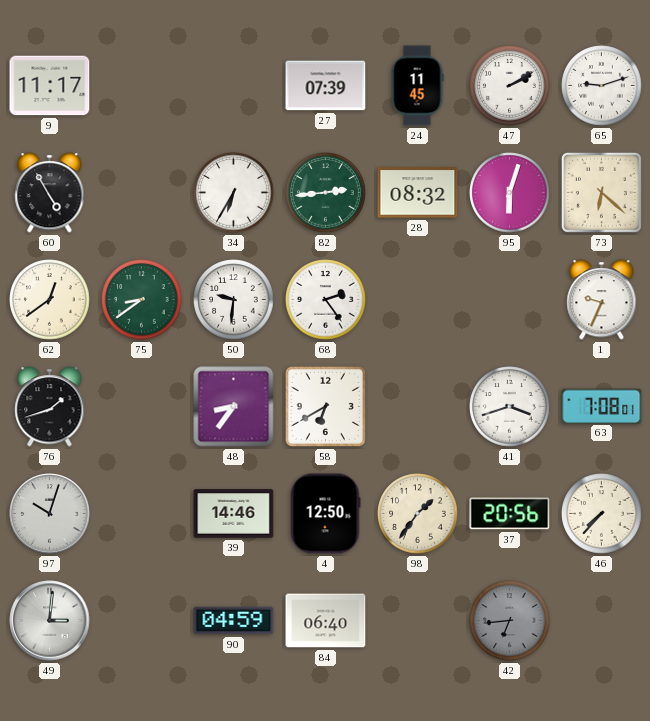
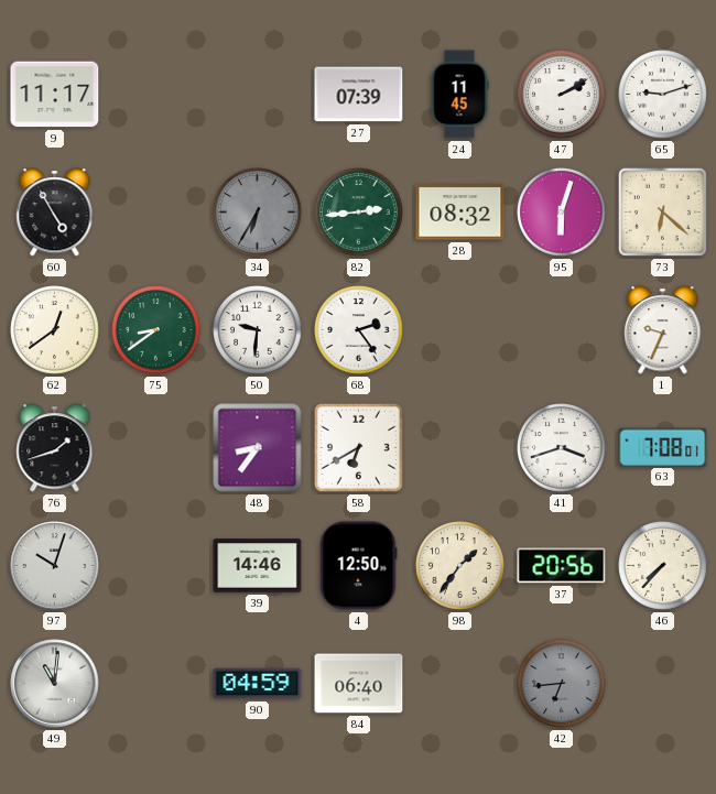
34 dial: white -> grey (258, 213)
49: 3:01 -> 11:01 (55, 684)
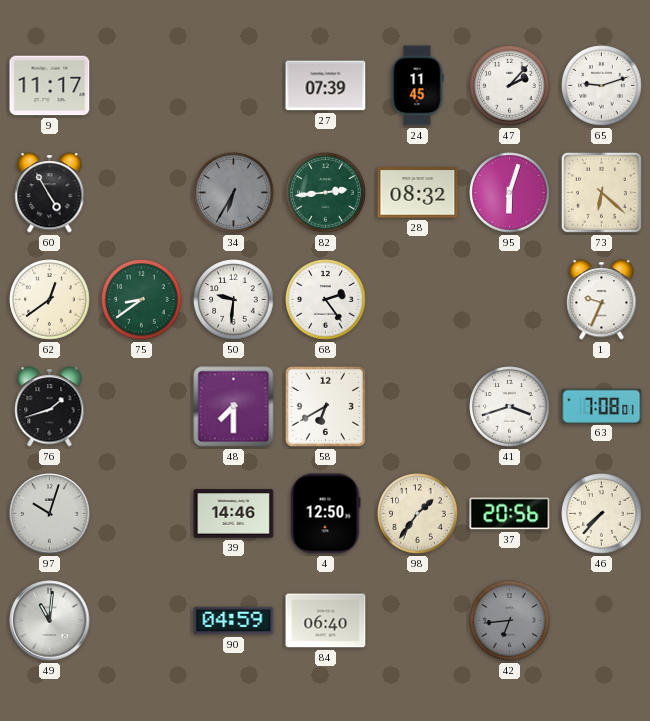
47: 2:10 -> 2:07 (510, 86)
48: 8:36 -> 7:30 (234, 407)
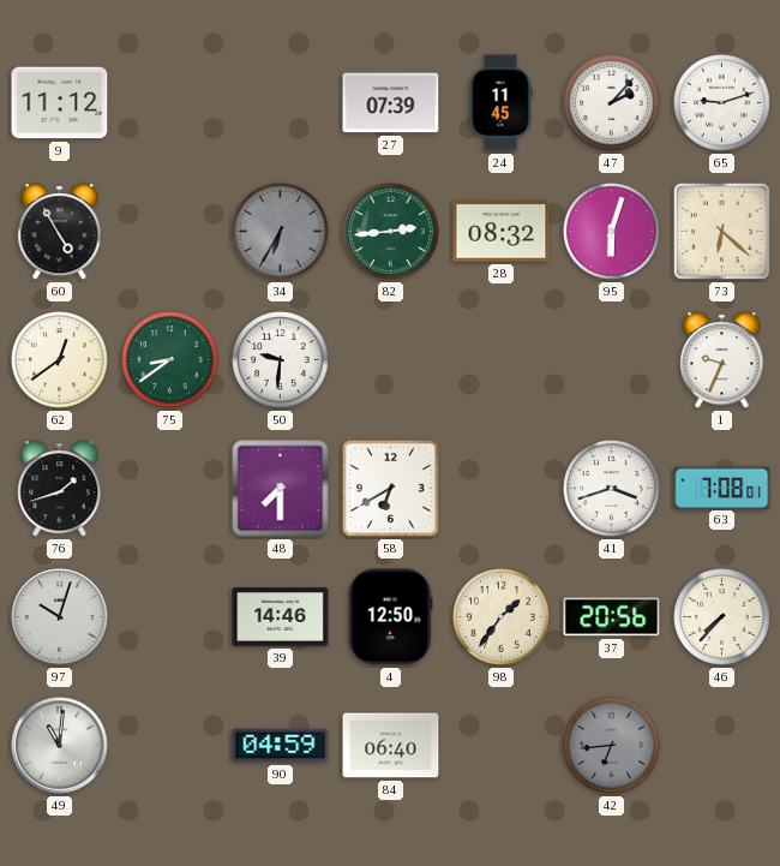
9: 11:17 -> 11:12 (60, 103)
68: 2:24 -> none (326, 300)
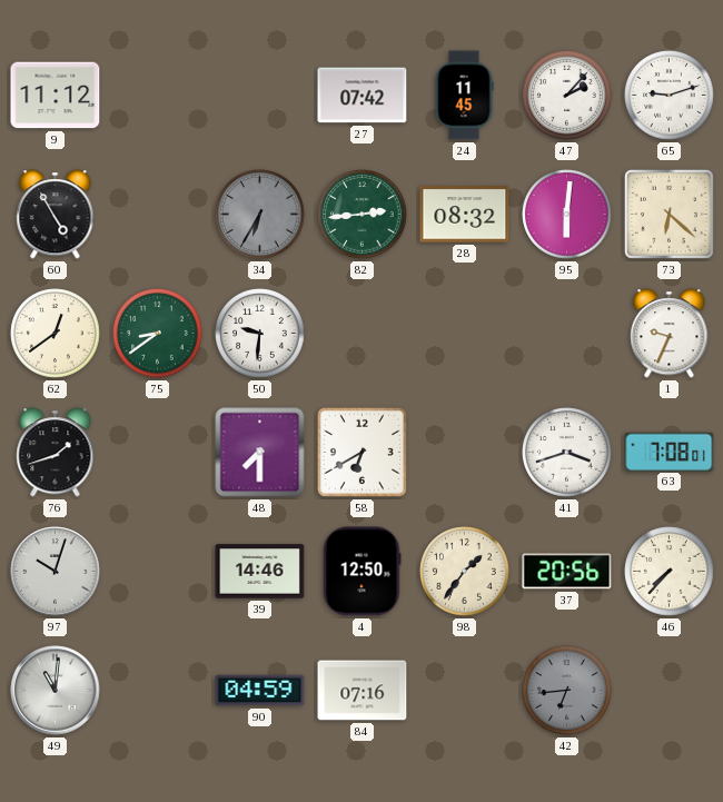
27: 07:39 -> 07:42 (363, 96)
95: 6:03 -> 6:01 (567, 215)
84: 06:40 -> 07:16 (363, 691)
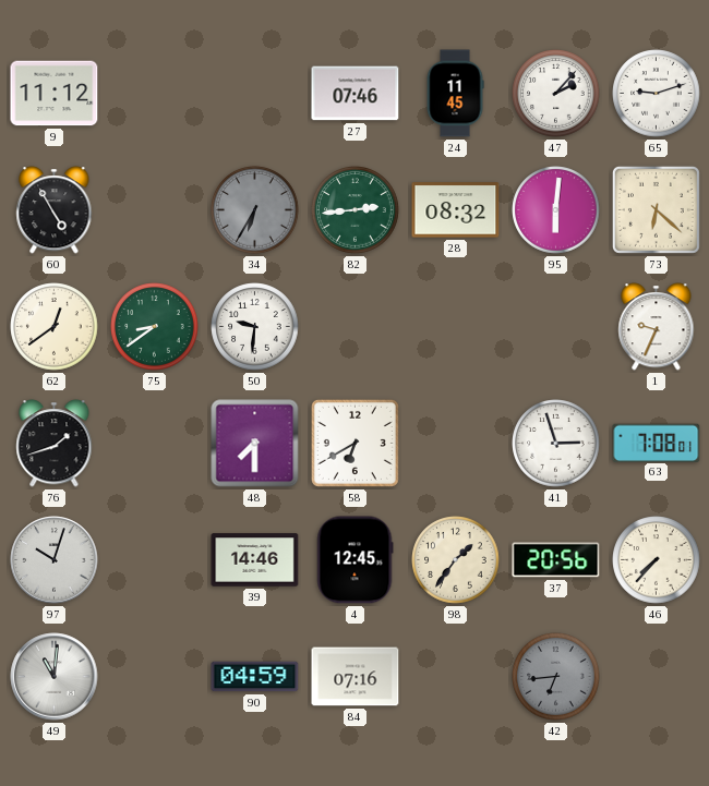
27: 07:42 -> 07:46 (356, 94)
41: 3:42 -> 2:57 (556, 444)
4: 12:50 -> 12:45 (354, 560)
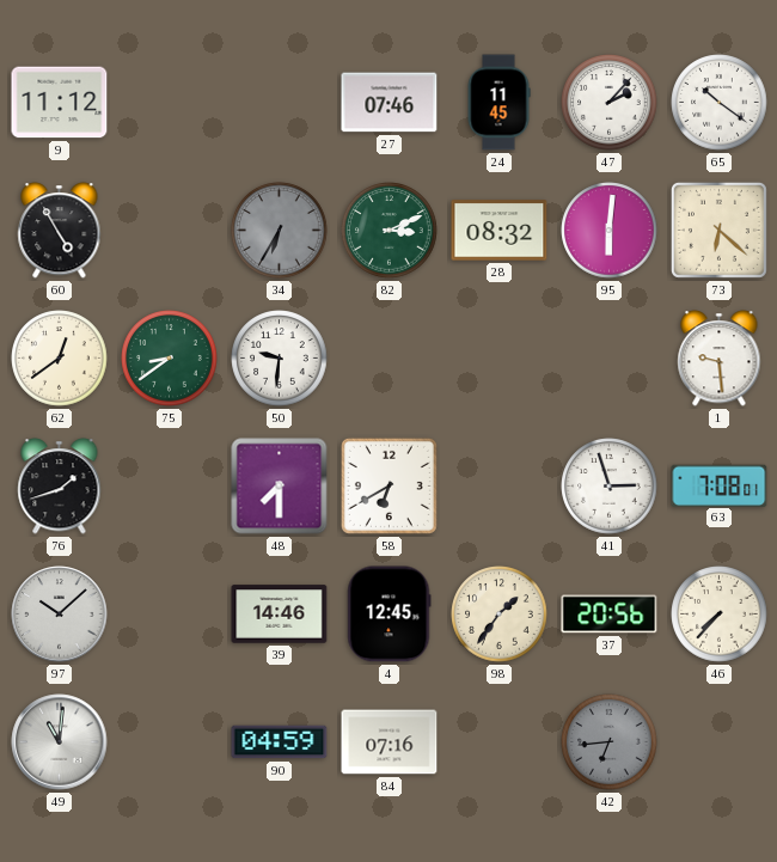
65: 9:12 -> 10:21 (720, 103)
82: 2:44 -> 3:11 (390, 231)
1: 9:34 -> 9:29 (720, 359)
97: 10:03 -> 10:08 (60, 615)
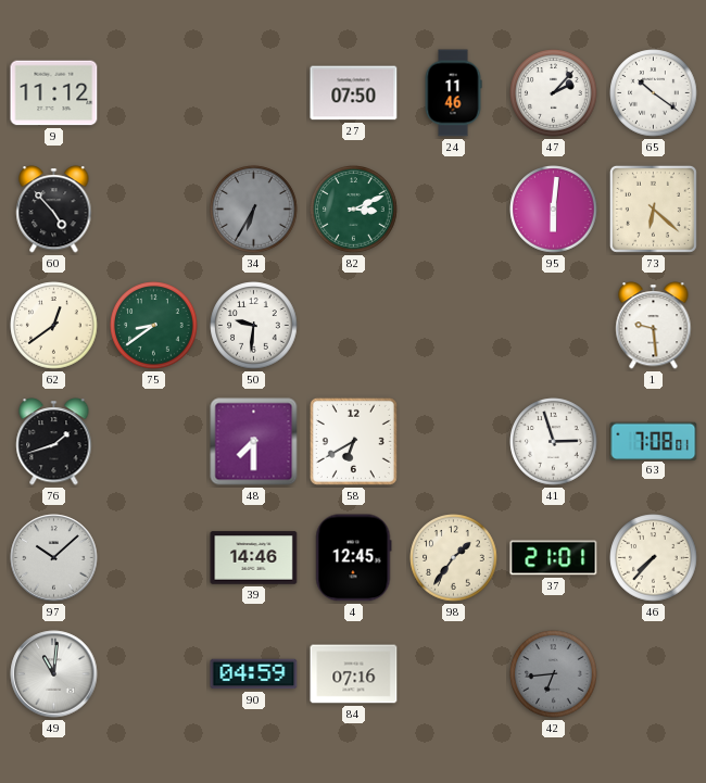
27: 07:46 -> 07:50 (354, 93)
24: 11:45 -> 11:46 (453, 93)
60: 4:55 -> 4:53 (54, 210)
28: 08:32 -> none (500, 231)
37: 20:56 -> 21:01 (554, 558)
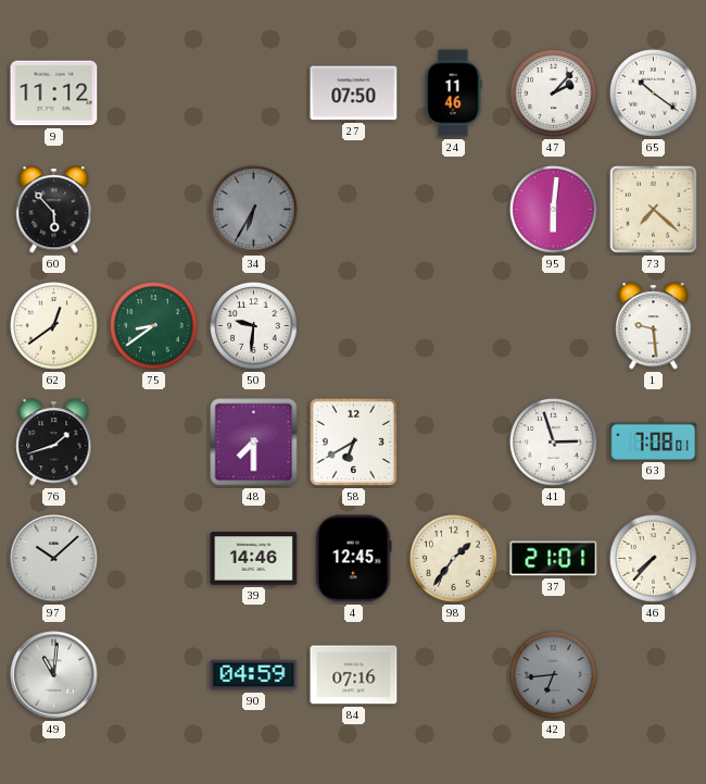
60: 4:53 -> 5:53 (54, 210)
82: 3:11 -> none (354, 210)
73: 6:22 -> 7:22 (653, 209)
